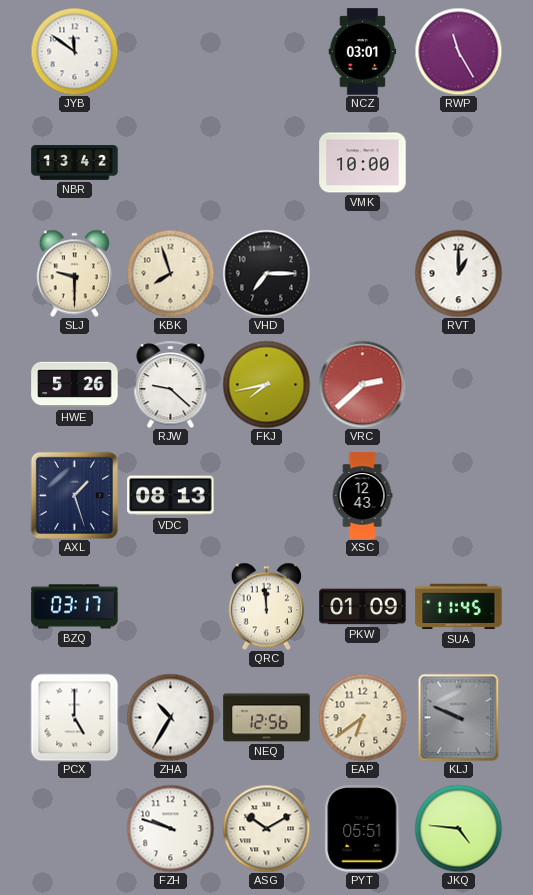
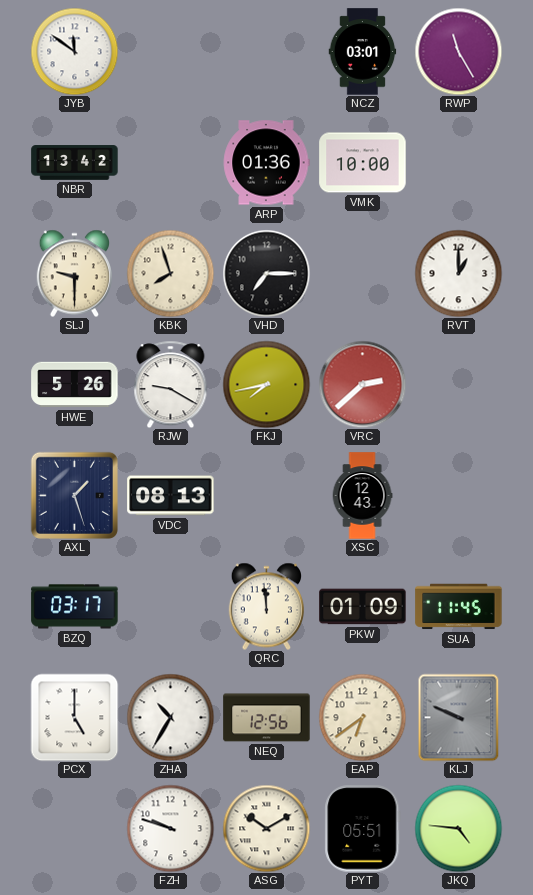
ARP: none -> 01:36 (266, 163)
RJW: 9:22 -> 9:20 (171, 384)
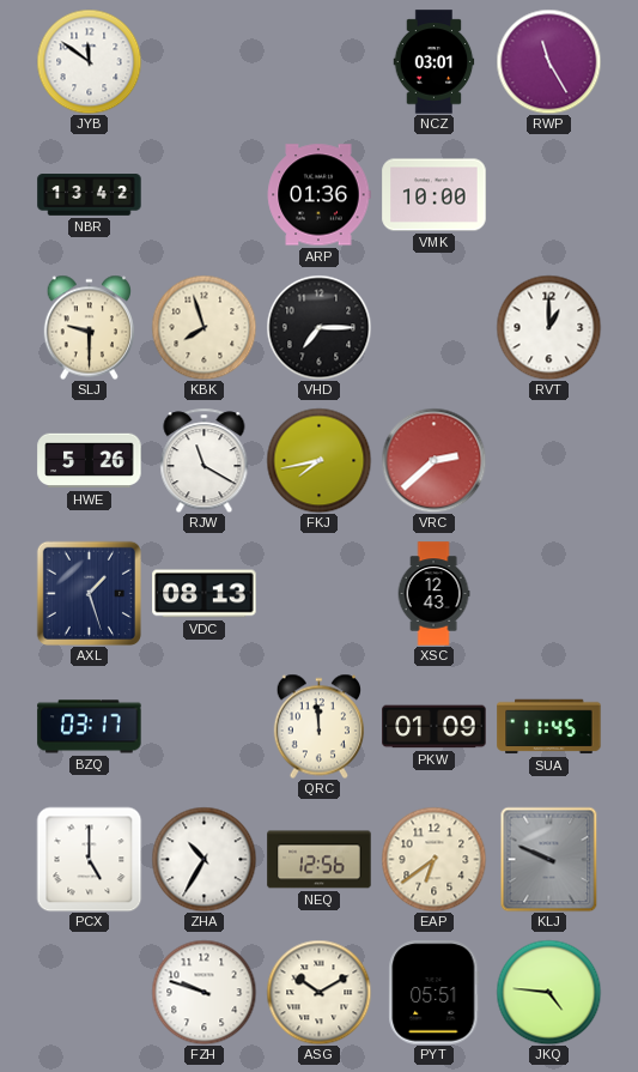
RJW: 9:20 -> 11:20 (205, 460)
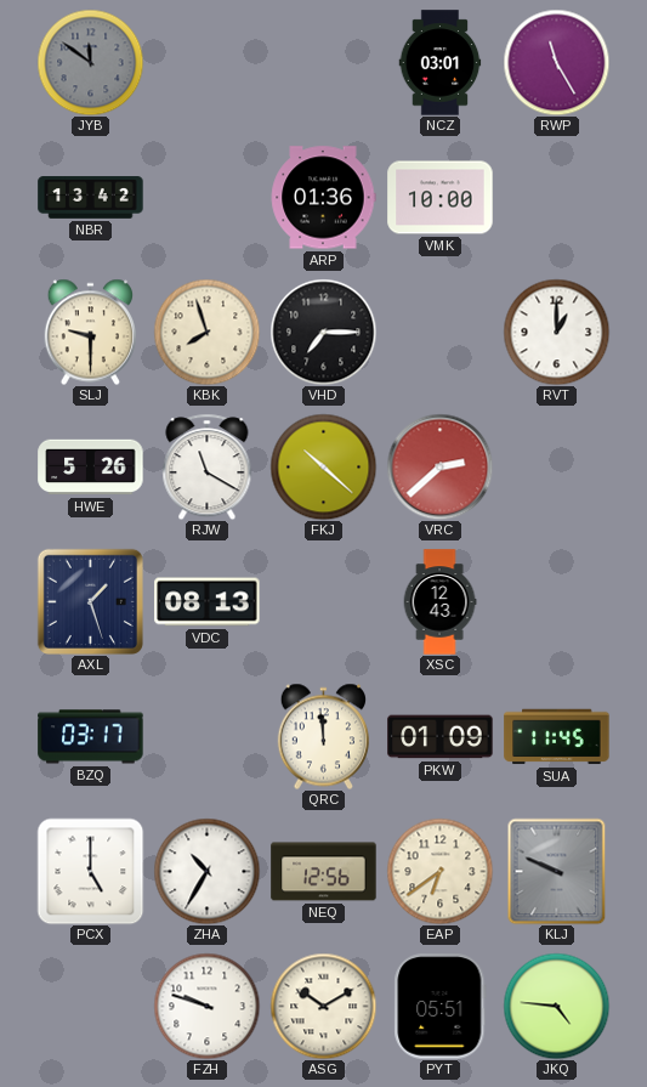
JYB dial: white -> grey (90, 62)
FKJ: 7:43 -> 10:22 (323, 466)
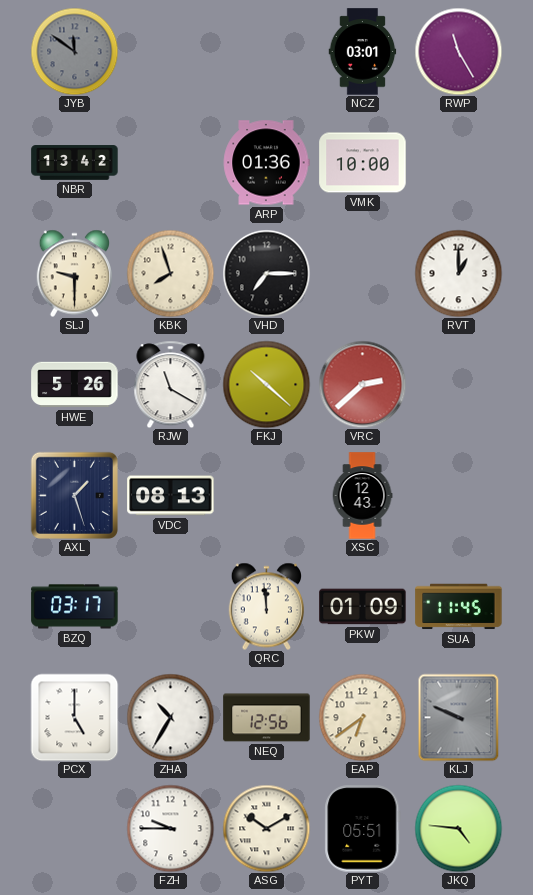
FZH: 9:48 -> 9:45 (170, 828)
